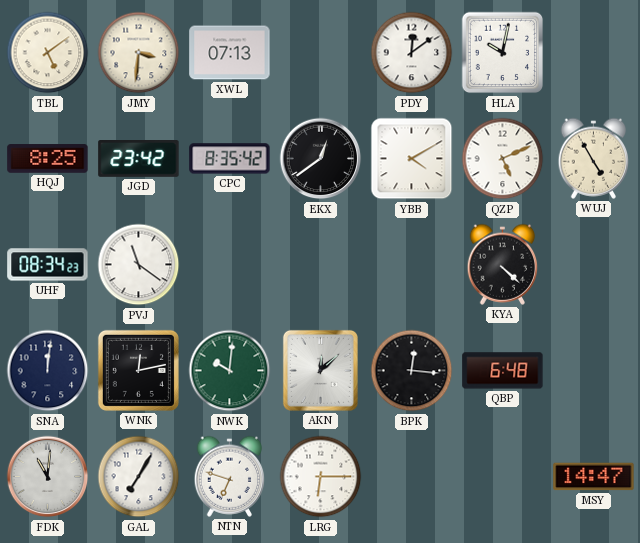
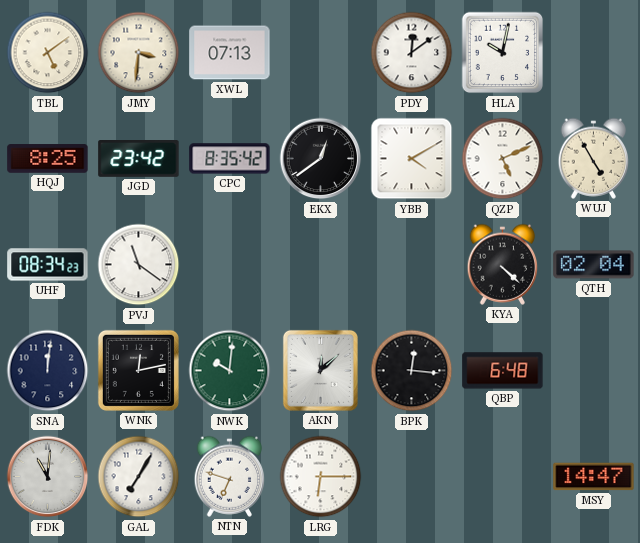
QTH: none -> 02:04 (594, 265)
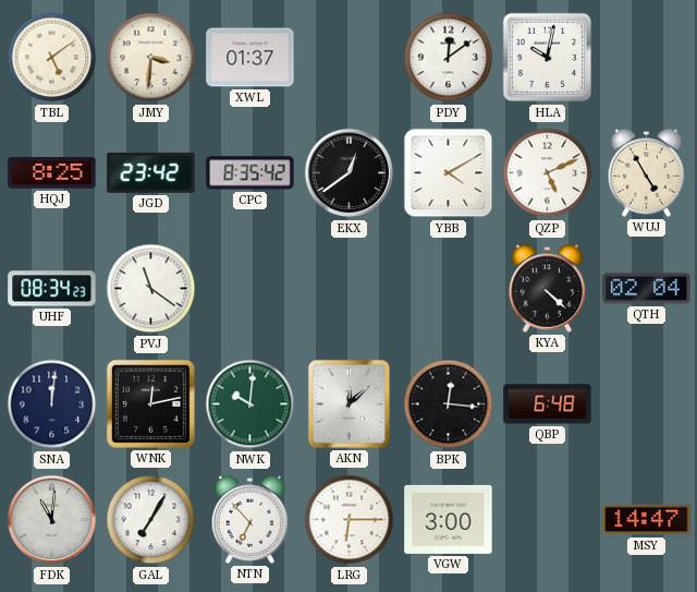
XWL: 07:13 -> 01:37 (250, 58)
NTN: 6:48 -> 6:53 (250, 519)
VGW: none -> 3:00 (449, 519)
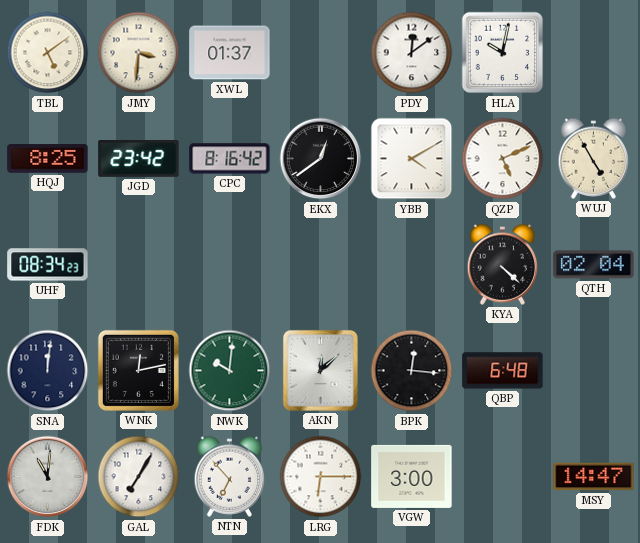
CPC: 8:35 -> 8:16 (230, 159)
PVJ: 11:21 -> none (151, 289)
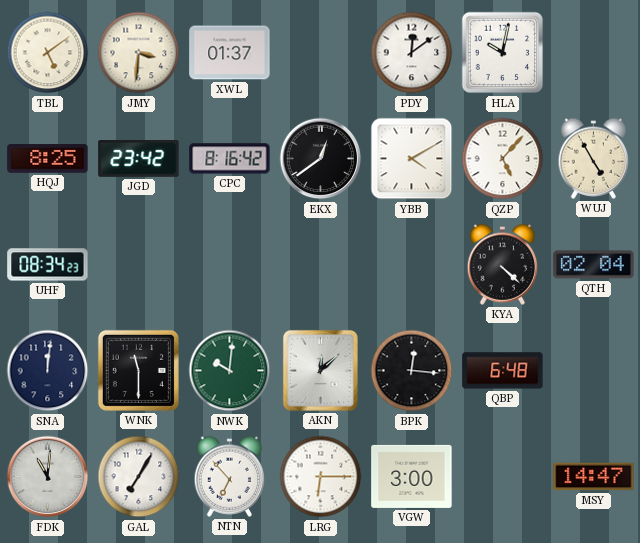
QZP: 5:11 -> 5:07 (503, 159)
WNK: 12:13 -> 11:30 (138, 370)
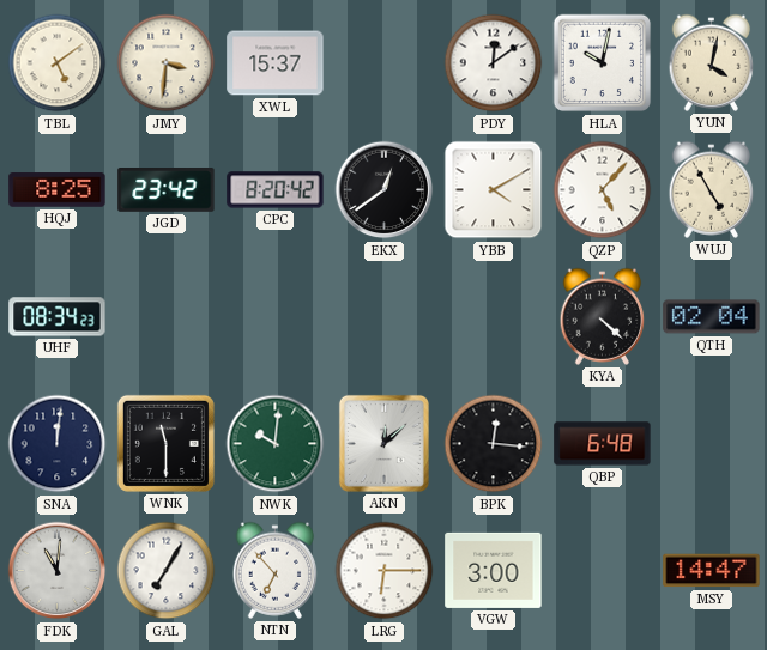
XWL: 01:37 -> 15:37 (276, 63)
YUN: none -> 4:02 (712, 62)
CPC: 8:16 -> 8:20 (276, 190)
